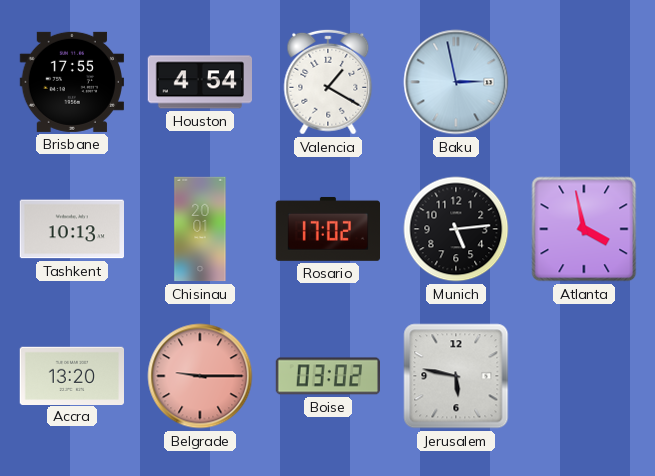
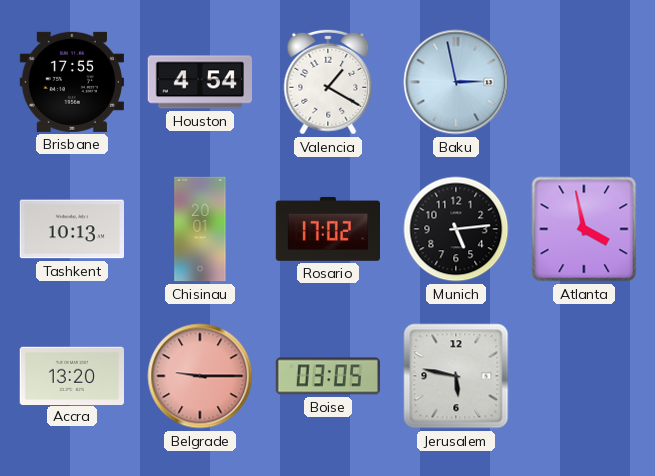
Boise: 03:02 -> 03:05 (327, 376)
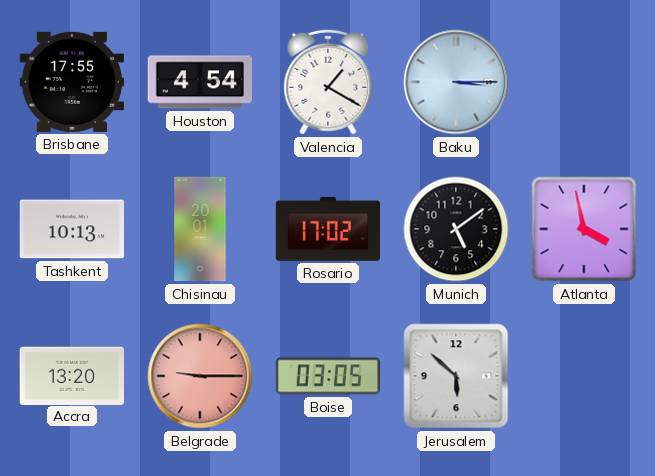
Baku: 2:58 -> 3:15 (456, 82)
Munich: 5:14 -> 5:09 (456, 229)
Jerusalem: 5:47 -> 5:52 (456, 376)
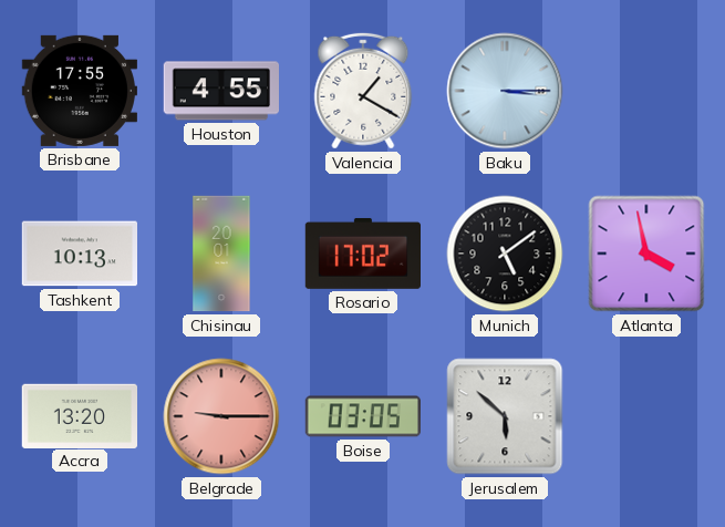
Houston: 4:54 -> 4:55 (220, 91)
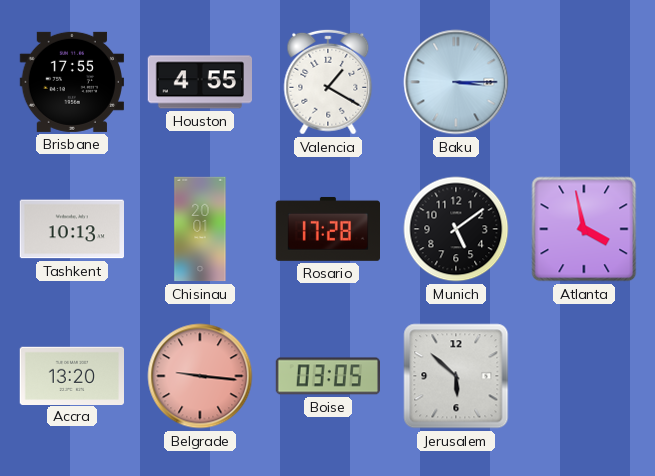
Rosario: 17:02 -> 17:28 (327, 229)
Belgrade: 9:15 -> 9:16 (200, 376)
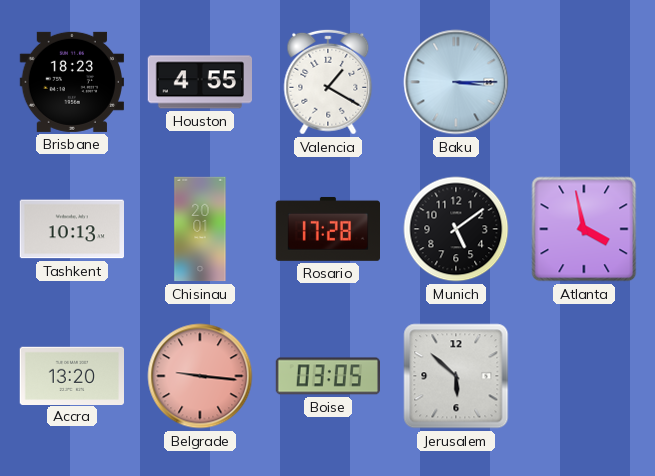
Brisbane: 17:55 -> 18:23 (71, 82)
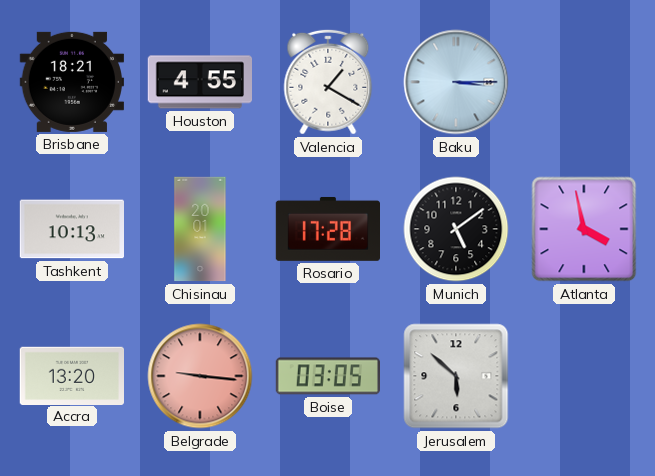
Brisbane: 18:23 -> 18:21 (71, 82)
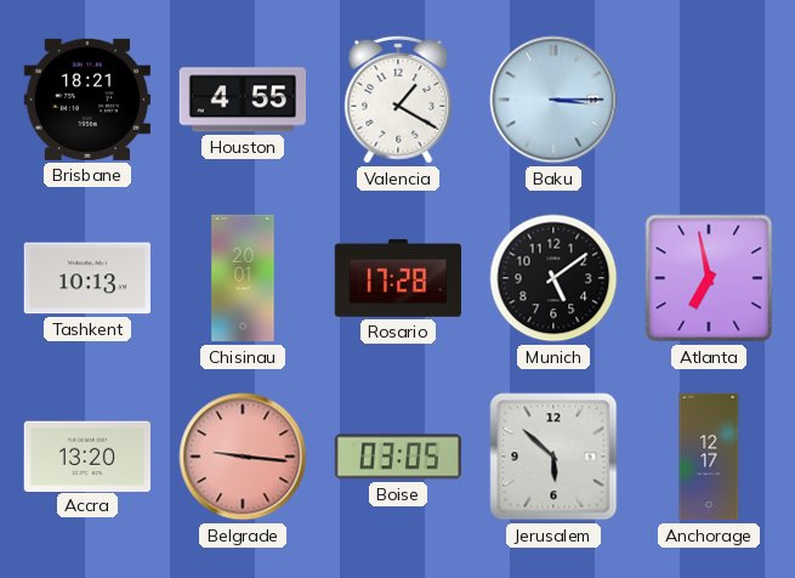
Atlanta: 3:58 -> 6:58 (709, 278)
Anchorage: none -> 12:17 (709, 457)
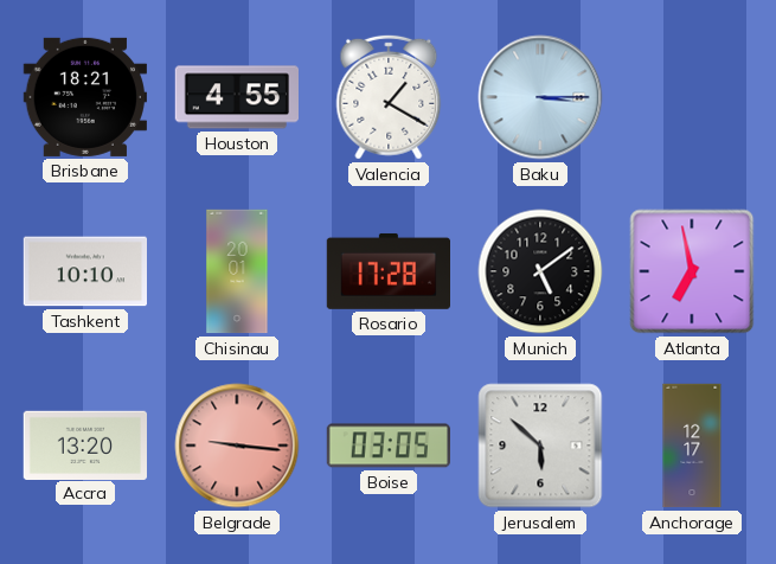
Tashkent: 10:13 -> 10:10 (84, 271)
